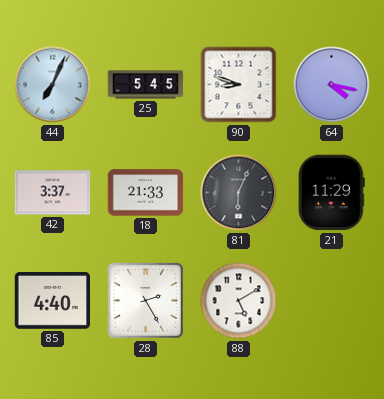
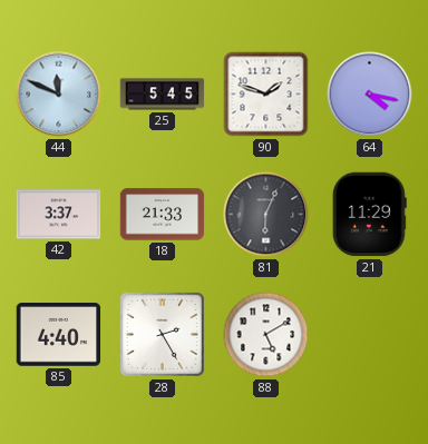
44: 7:04 -> 11:49 (59, 95)
90: 8:48 -> 1:48 (266, 95)
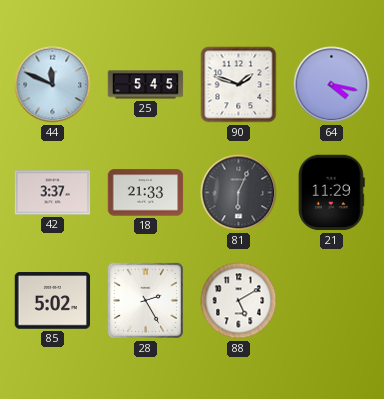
85: 4:40 -> 5:02 (53, 301)
